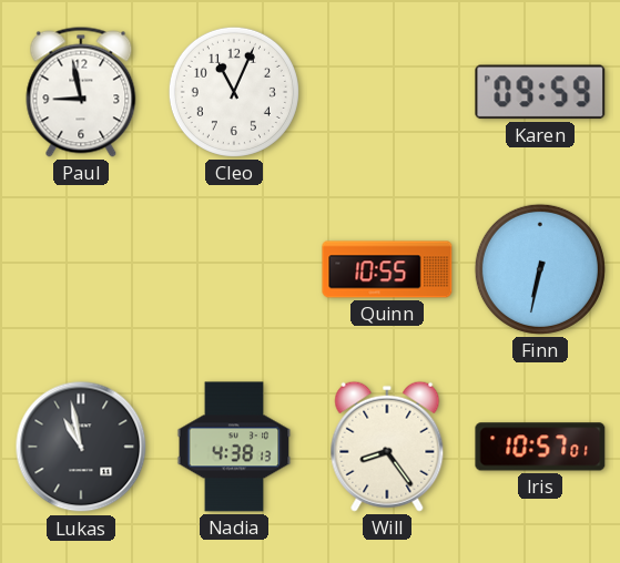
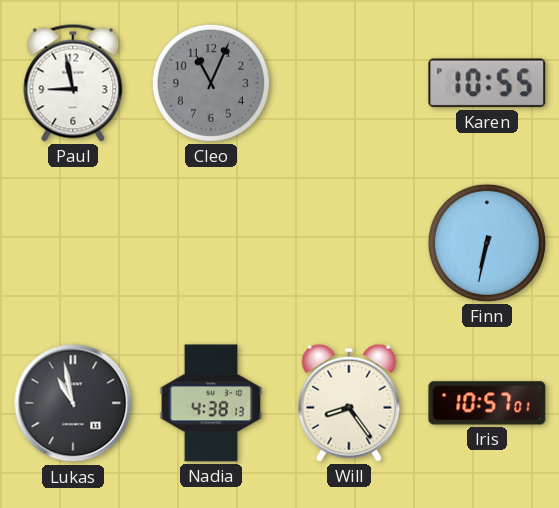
Cleo dial: white -> grey (211, 83)
Karen: 09:59 -> 10:55 (487, 83)
Quinn: 10:55 -> none (387, 269)
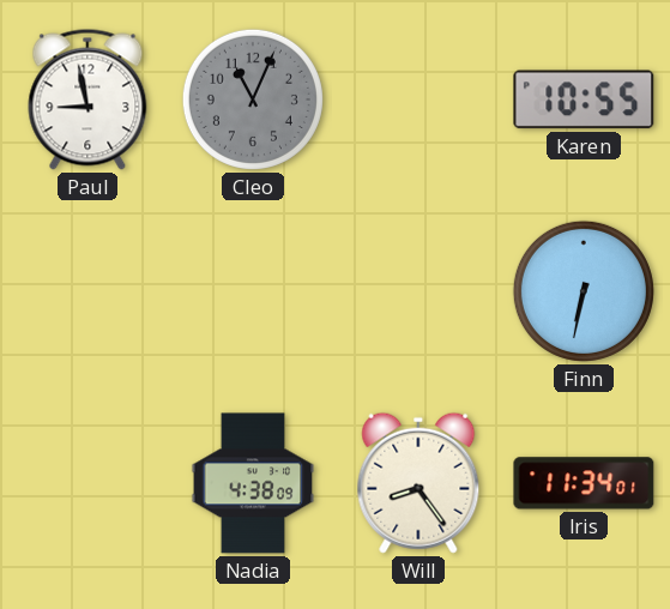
Lukas: 10:58 -> none (73, 403)
Nadia: 4:38:13 -> 4:38:09 (253, 483)
Iris: 10:57 -> 11:34 (584, 483)
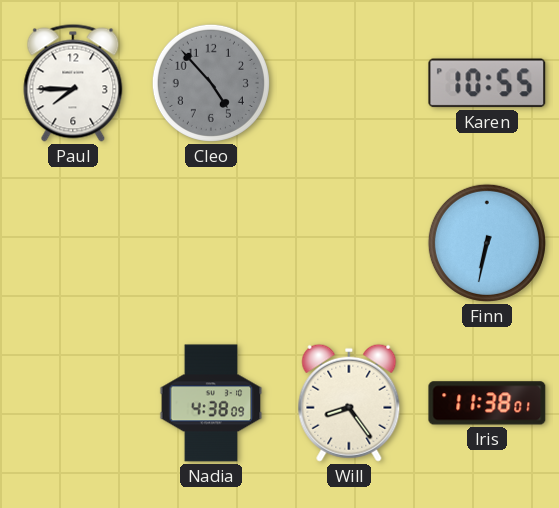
Paul: 8:58 -> 7:45 (73, 83)
Cleo: 11:04 -> 4:53 (211, 83)
Iris: 11:34 -> 11:38 (487, 403)
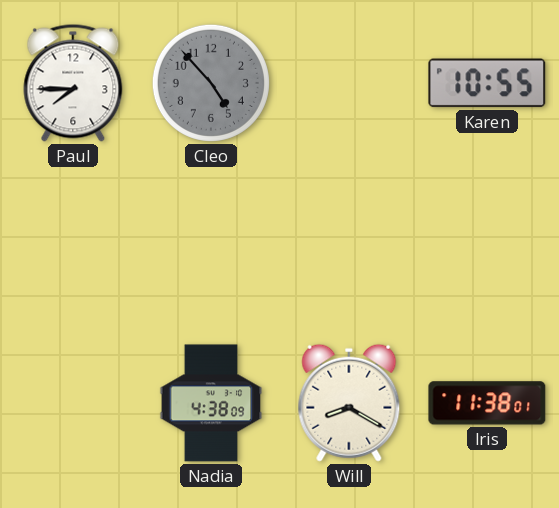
Finn: 6:32 -> none (487, 243)
Will: 8:24 -> 8:20 (349, 403)
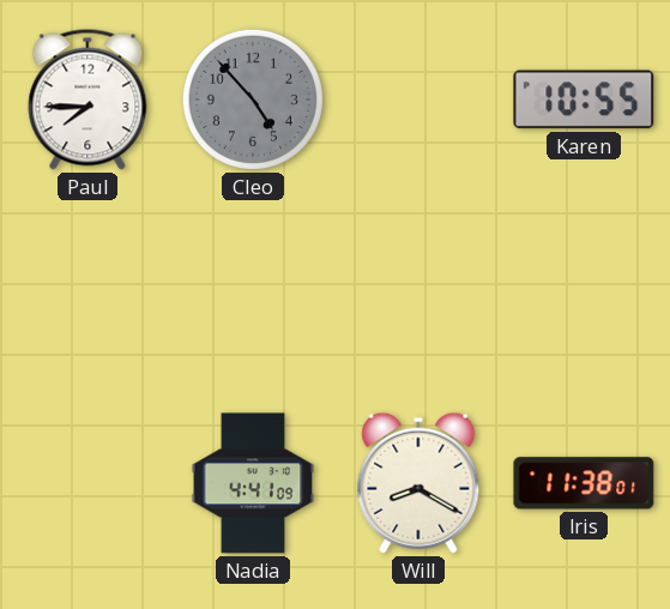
Nadia: 4:38 -> 4:41 (253, 483)
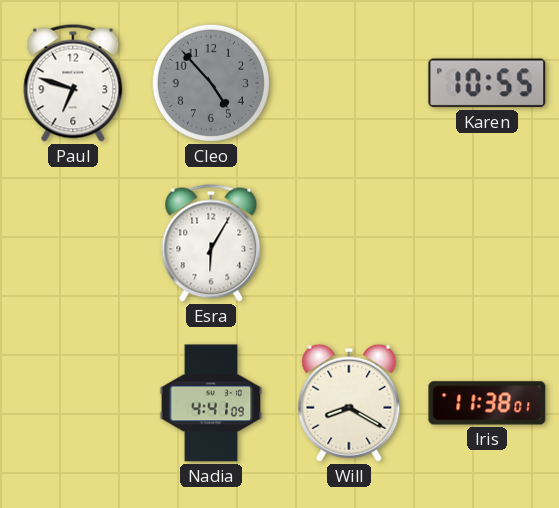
Paul: 7:45 -> 6:48 (73, 83)
Esra: none -> 6:05 (211, 243)
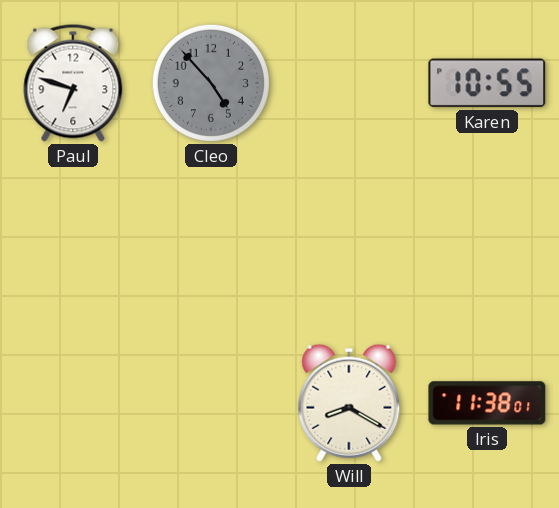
Esra: 6:05 -> none (211, 243)
Nadia: 4:41 -> none (211, 403)
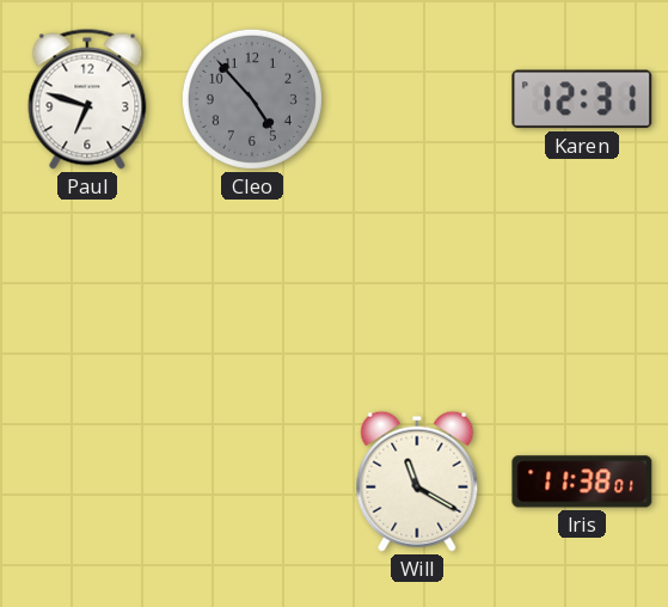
Karen: 10:55 -> 12:31 (582, 99)
Will: 8:20 -> 11:20 (417, 482)
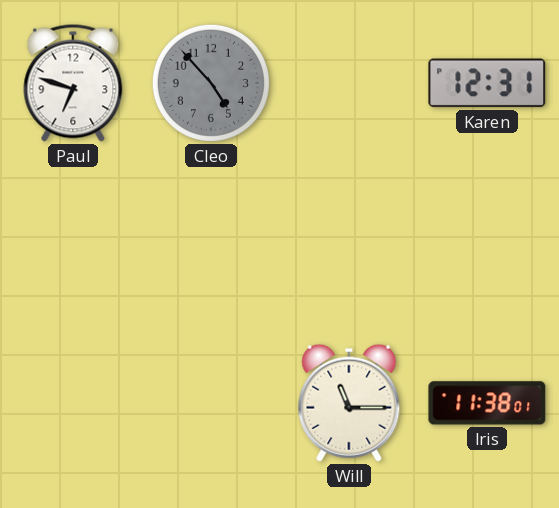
Will: 11:20 -> 11:15 (349, 403)
